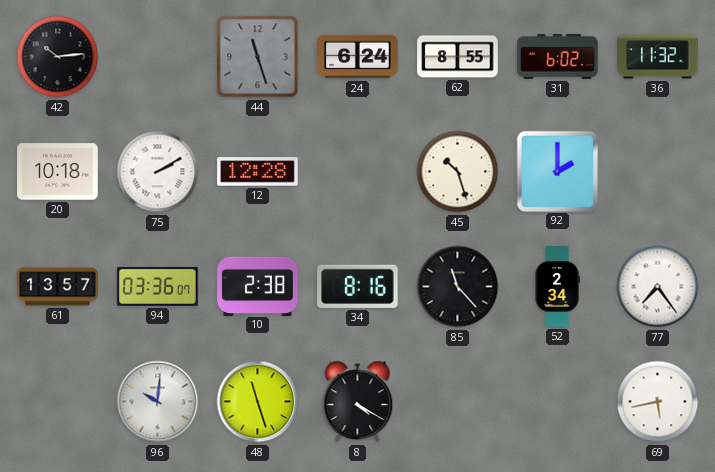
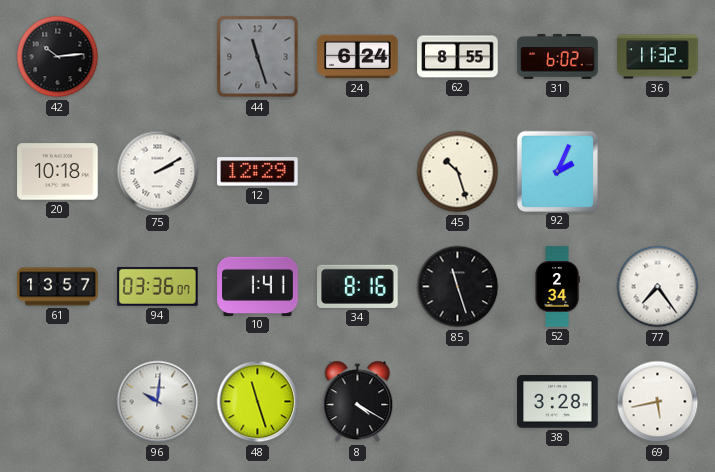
12: 12:28 -> 12:29 (258, 172)
92: 2:00 -> 2:04 (557, 171)
10: 2:38 -> 1:41 (258, 286)
85: 11:23 -> 11:27 (458, 287)
38: none -> 3:28 (558, 402)
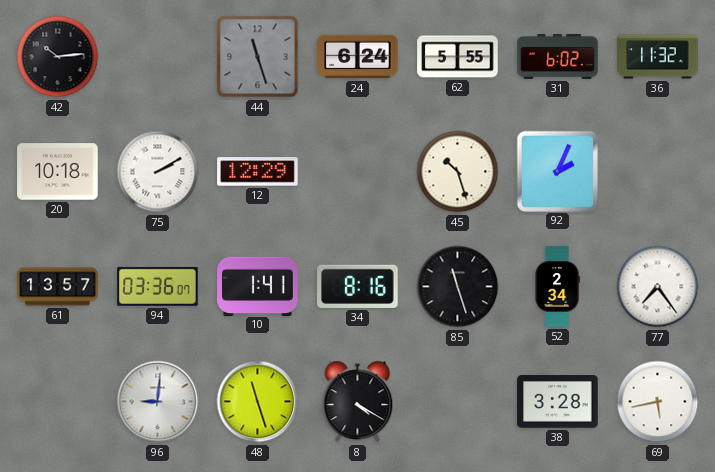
62: 8:55 -> 5:55 (458, 57)
96: 10:01 -> 9:01 (158, 402)
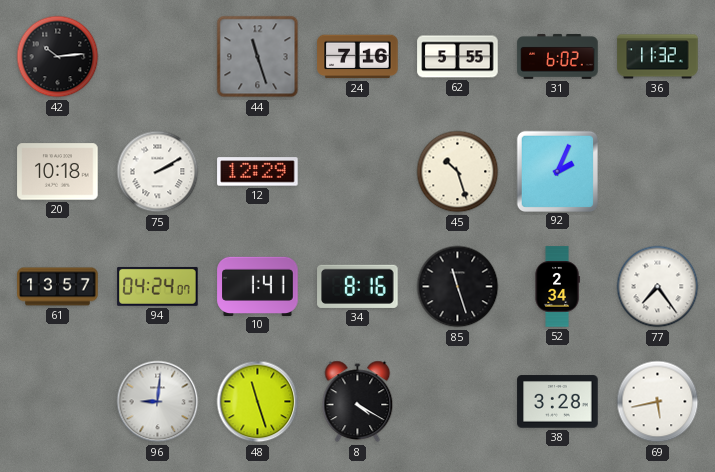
24: 6:24 -> 7:16 (358, 57)
94: 03:36 -> 04:24 (158, 286)
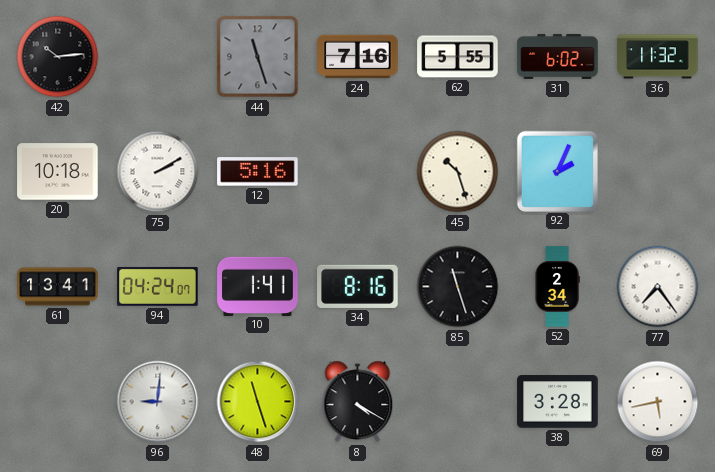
12: 12:29 -> 5:16 (258, 172)
61: 13:57 -> 13:41 (58, 287)
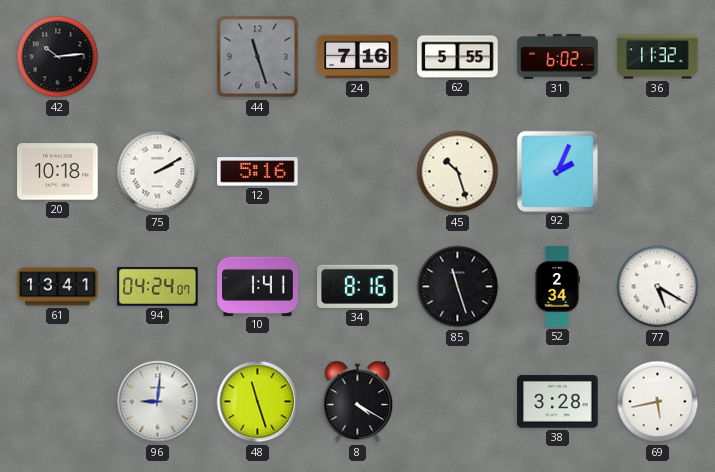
77: 7:24 -> 5:20 (658, 287)
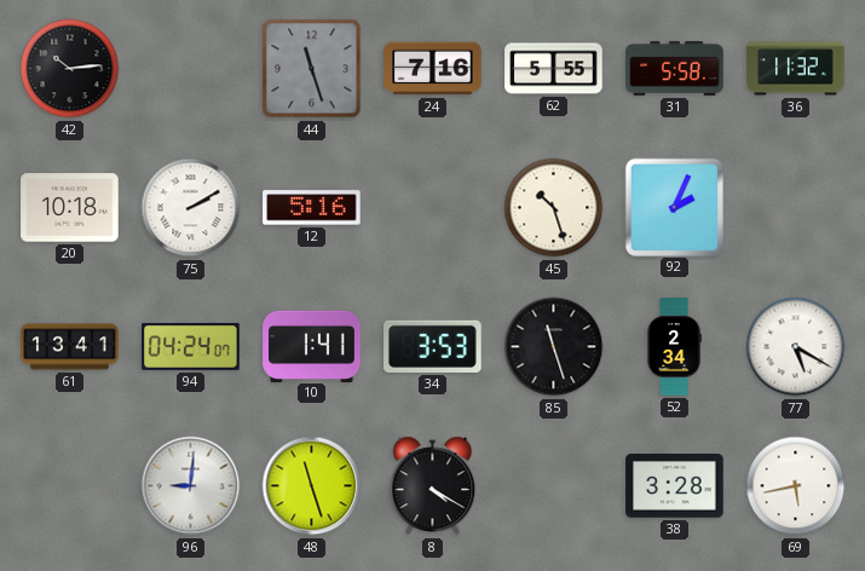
31: 6:02 -> 5:58 (675, 68)
34: 8:16 -> 3:53 (433, 346)
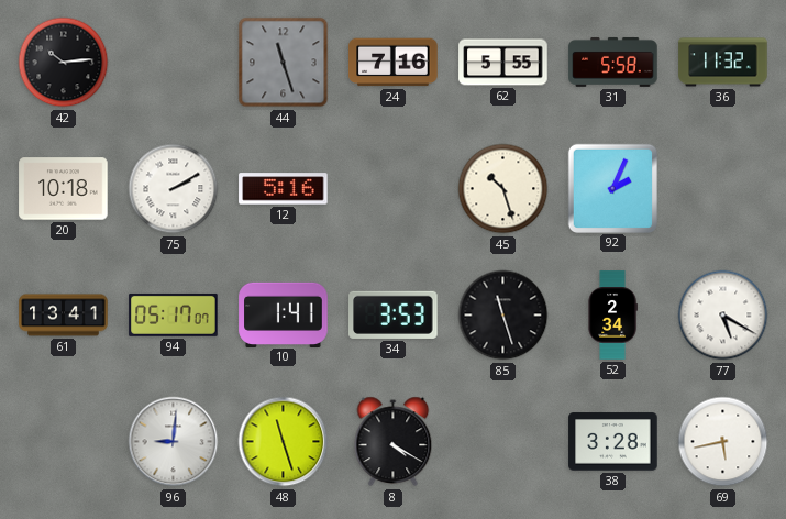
94: 04:24 -> 05:17 (174, 314)
